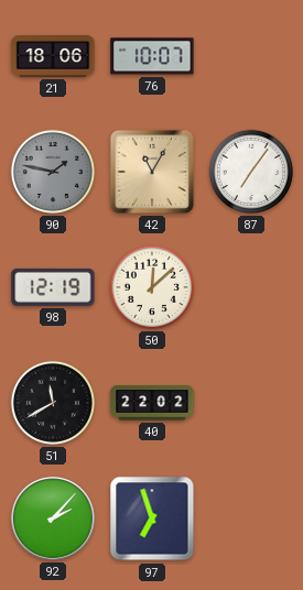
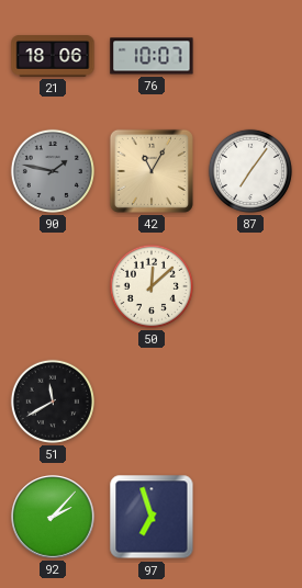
98: 12:19 -> none (53, 287)
40: 22:02 -> none (152, 403)
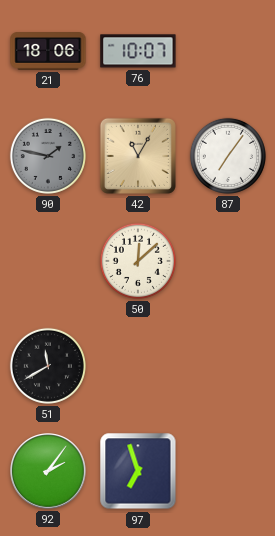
92: 2:07 -> 2:06 (48, 471)
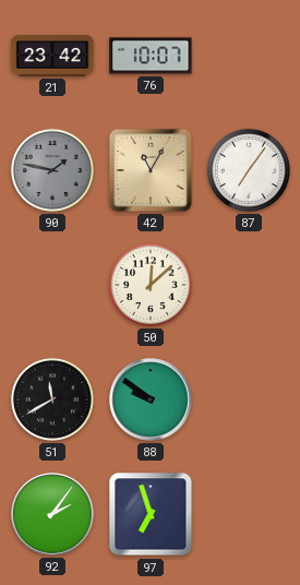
21: 18:06 -> 23:42 (52, 57)
88: none -> 9:51 (151, 399)
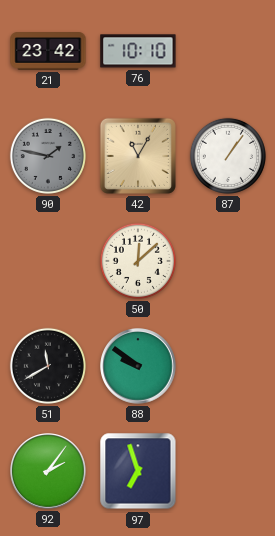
76: 10:07 -> 10:10 (138, 51)
87: 7:06 -> 1:06 (228, 156)
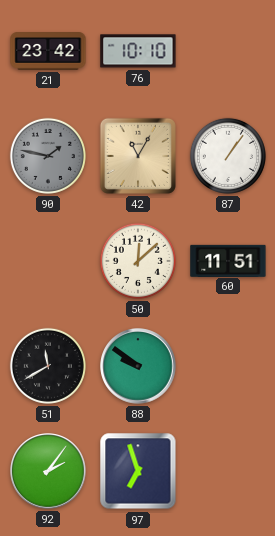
60: none -> 11:51 (228, 260)
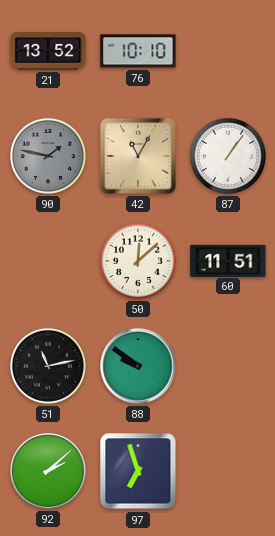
21: 23:42 -> 13:52 (48, 52)
51: 11:40 -> 11:13 (48, 366)
92: 2:06 -> 2:08 (48, 471)
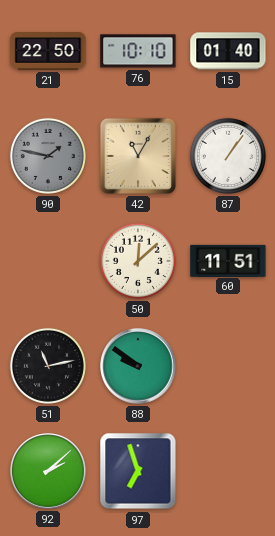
21: 13:52 -> 22:50 (48, 52)
15: none -> 01:40 (228, 51)
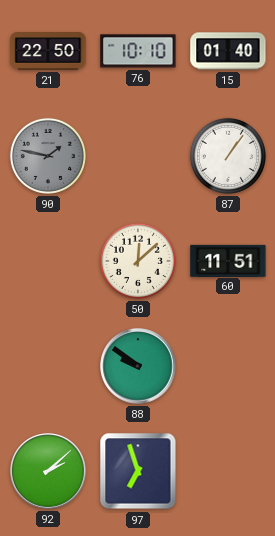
42: 11:05 -> none (138, 156)
51: 11:13 -> none (48, 366)
